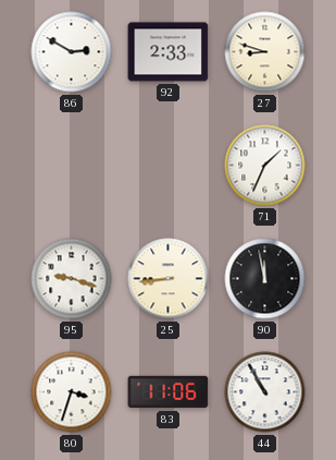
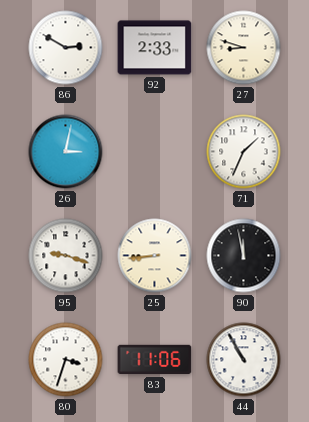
26: none -> 3:02 (66, 152)
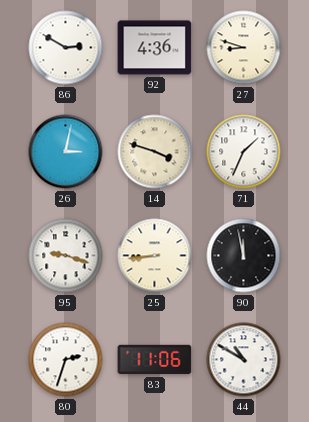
92: 2:33 -> 4:36 (155, 48)
14: none -> 3:48 (155, 152)
80: 3:33 -> 2:33 (66, 360)
44: 10:55 -> 10:50 (244, 360)
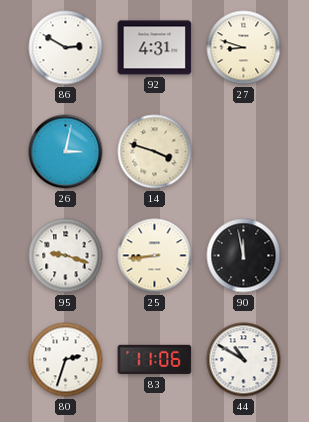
92: 4:36 -> 4:31 (155, 48)
71: 1:34 -> none (244, 152)
